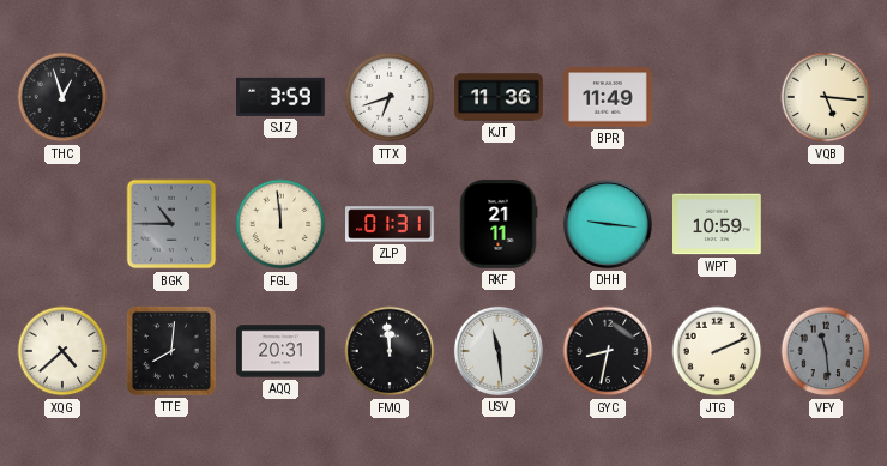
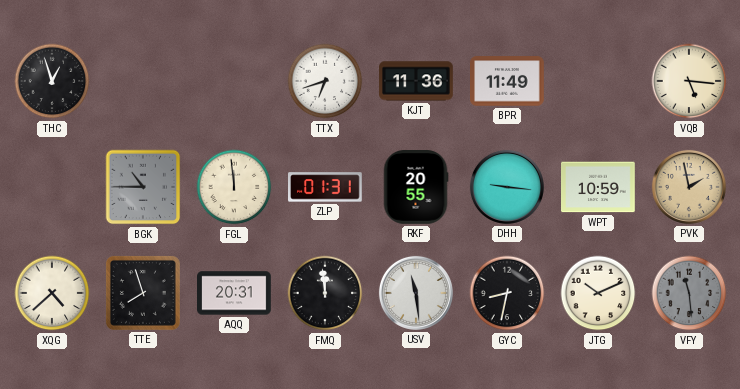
SJZ: 3:59 -> none (282, 97)
RKF: 21:11 -> 20:55 (416, 188)
PVK: none -> 1:58 (689, 187)
TTE: 8:01 -> 7:57 (143, 293)
JTG: 2:11 -> 10:11 (598, 293)
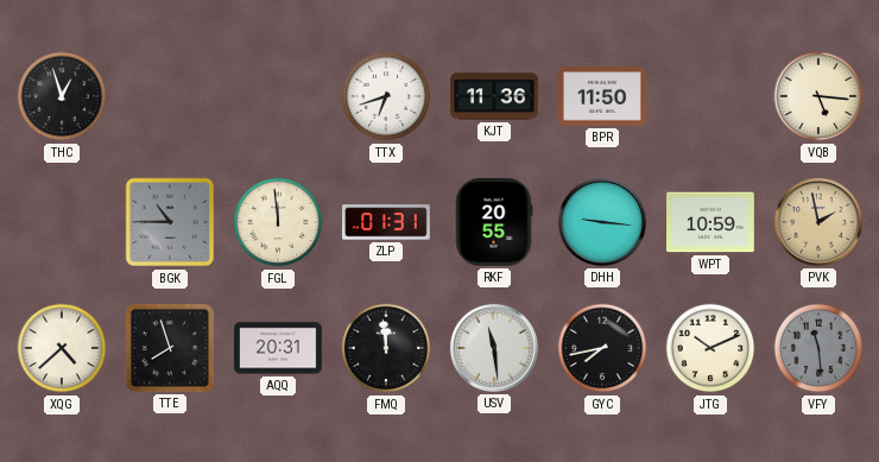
BPR: 11:49 -> 11:50 (603, 96)
GYC: 8:32 -> 7:43 (602, 348)
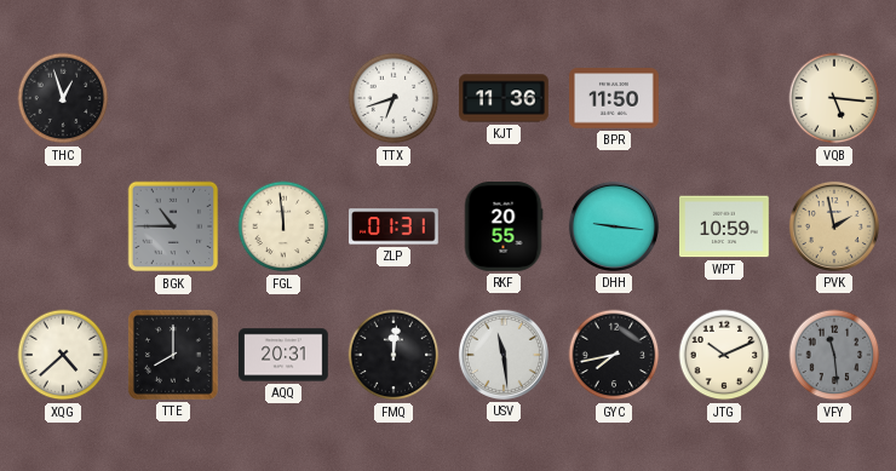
TTE: 7:57 -> 8:00 (173, 355)
FMQ: 11:59 -> 12:01 (394, 355)
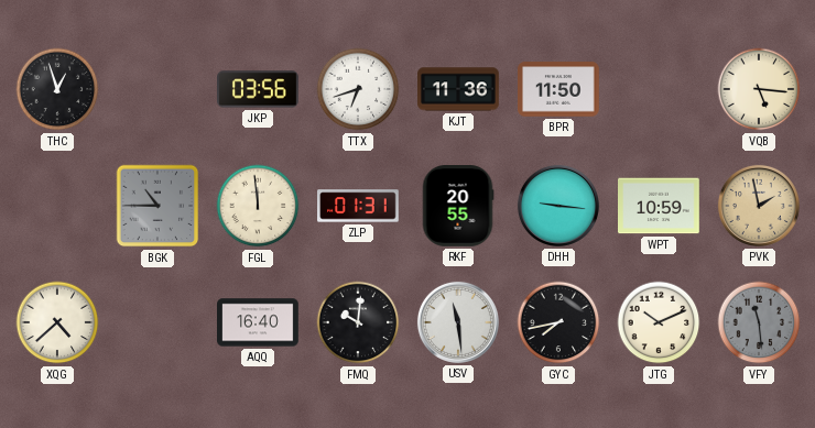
JKP: none -> 03:56 (259, 89)
TTE: 8:00 -> none (173, 355)
AQQ: 20:31 -> 16:40 (258, 322)
FMQ: 12:01 -> 10:01 (358, 322)
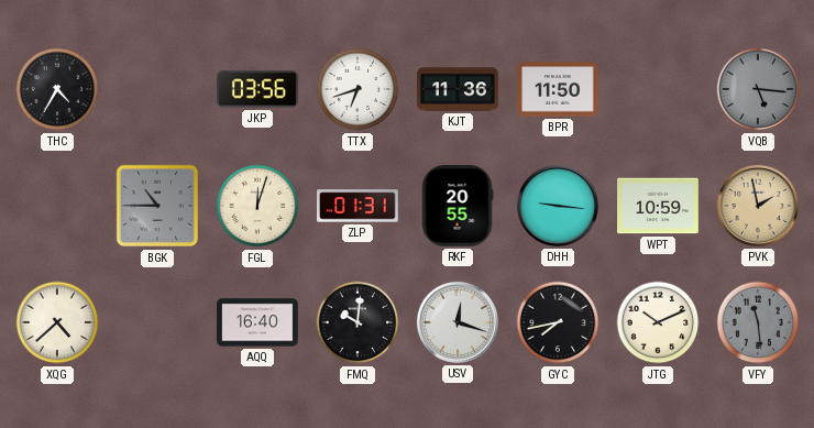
THC: 12:57 -> 4:35 (57, 89)
VQB dial: cream -> grey (758, 89)
FGL: 11:59 -> 12:03 (257, 206)
USV: 11:29 -> 12:18 (458, 322)
